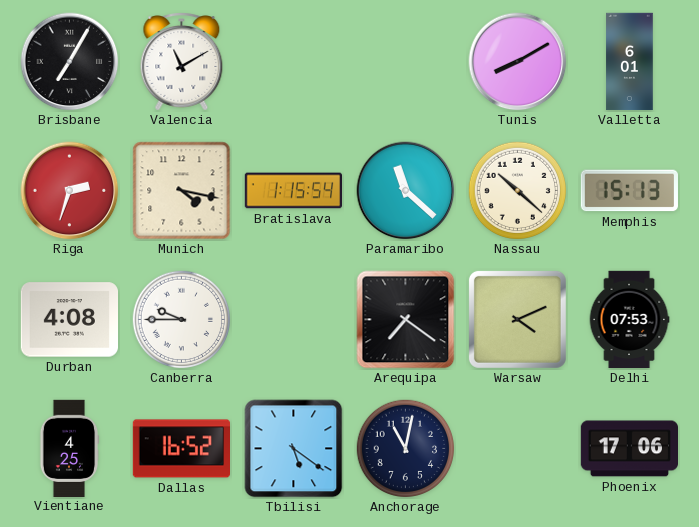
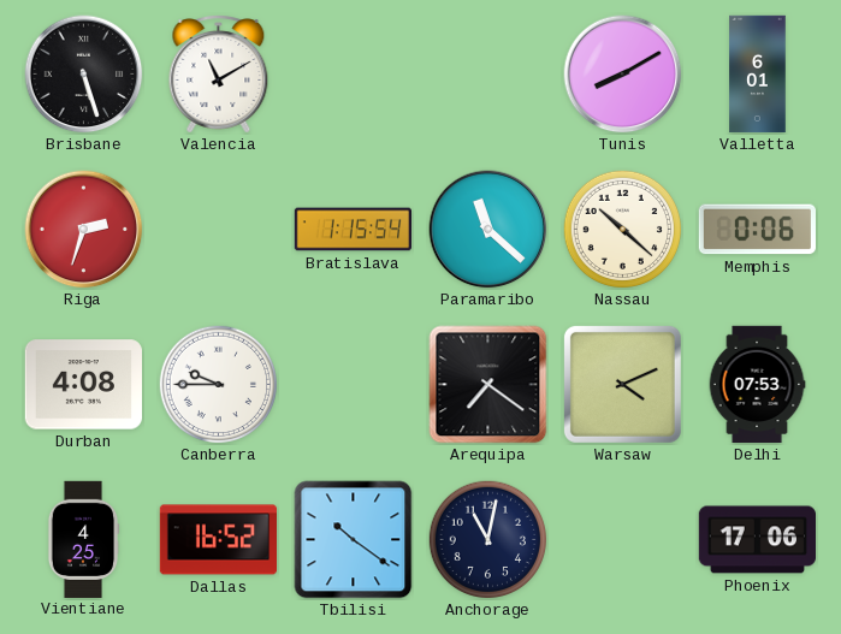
Brisbane: 7:05 -> 5:27 (84, 75)
Munich: 4:17 -> none (182, 191)
Memphis: 15:13 -> 0:06 (757, 230)
Tbilisi: 5:21 -> 10:21 (354, 540)
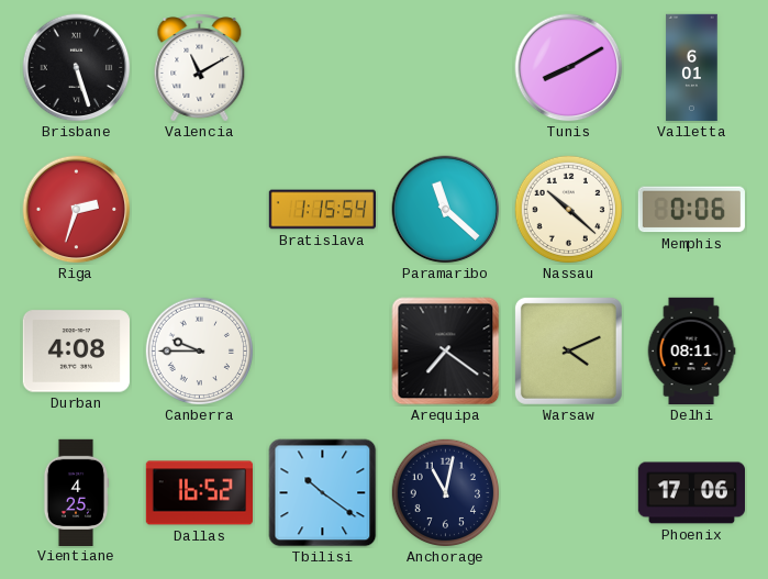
Delhi: 07:53 -> 08:11 (691, 352)
